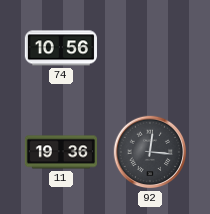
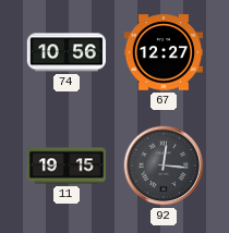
67: none -> 12:27 (164, 52)
11: 19:36 -> 19:15 (65, 165)
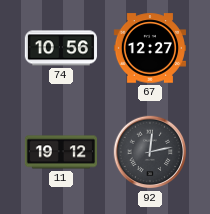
11: 19:15 -> 19:12 (60, 152)
92: 12:16 -> 12:13 (150, 152)
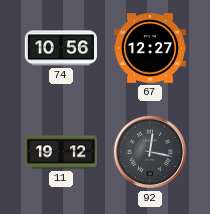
92: 12:13 -> 12:17 (150, 152)
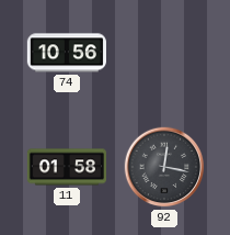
67: 12:27 -> none (150, 48)
11: 19:12 -> 01:58 (66, 167)
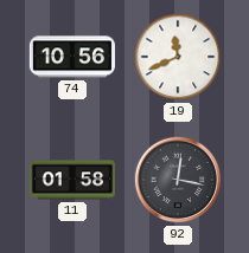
19: none -> 11:41 (178, 57)
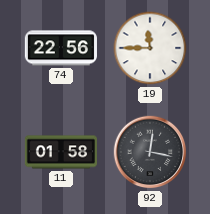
74: 10:56 -> 22:56 (61, 48)
19: 11:41 -> 11:45 (150, 48)
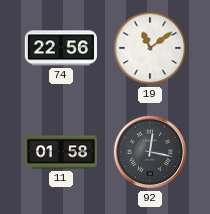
19: 11:45 -> 11:09 (150, 48)
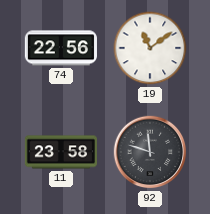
11: 01:58 -> 23:58 (60, 152)
92: 12:17 -> 11:48 (150, 152)
